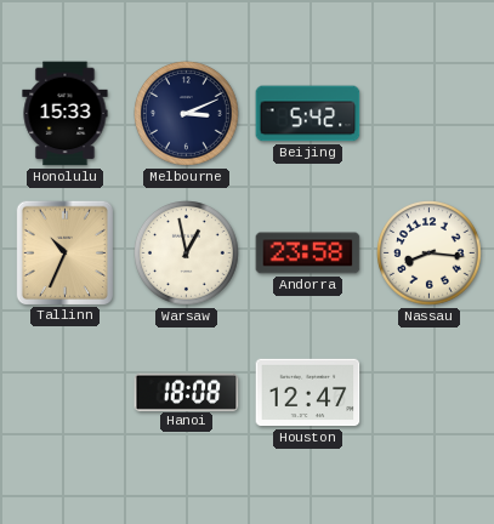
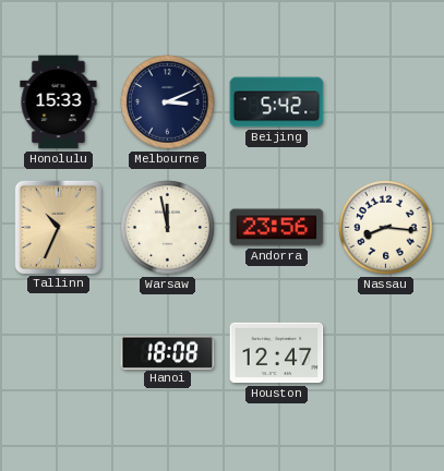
Warsaw: 12:58 -> 11:58 (168, 228)
Andorra: 23:58 -> 23:56 (277, 228)
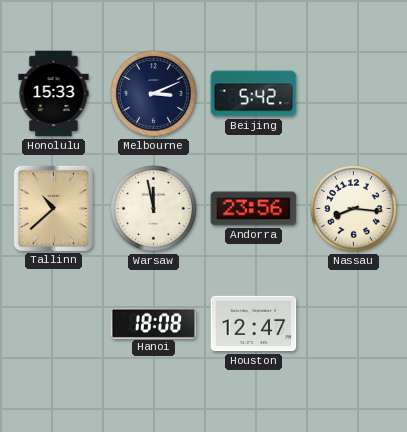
Tallinn: 10:34 -> 10:38 (53, 208)
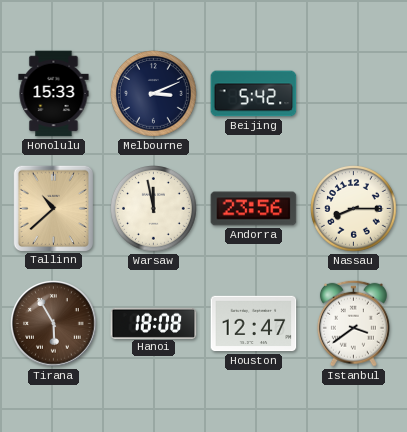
Nassau: 8:16 -> 8:15 (354, 209)
Tirana: none -> 5:55 (54, 324)
Istanbul: none -> 3:39 (353, 323)
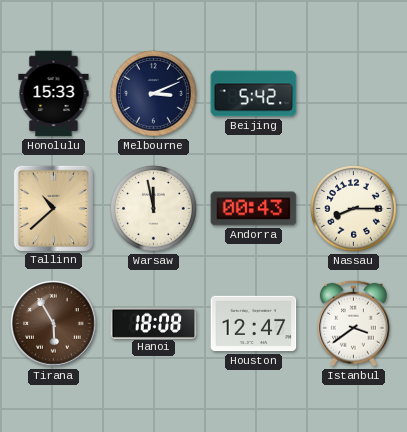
Andorra: 23:56 -> 00:43 (254, 209)
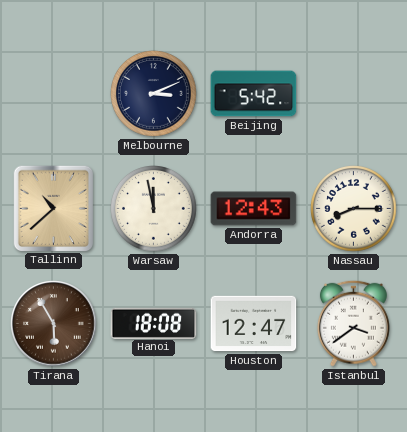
Honolulu: 15:33 -> none (54, 94)
Andorra: 00:43 -> 12:43 (254, 209)
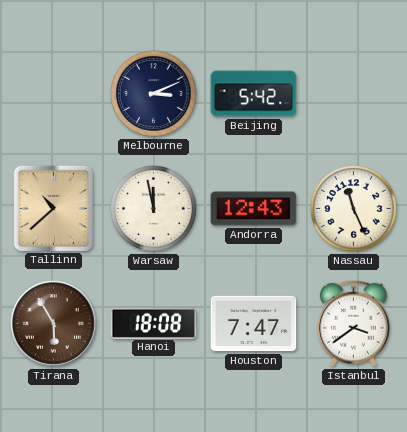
Nassau: 8:15 -> 11:26 (354, 209)
Houston: 12:47 -> 7:47 (254, 324)
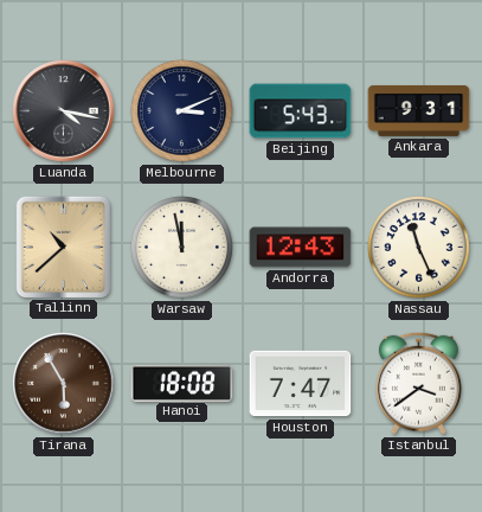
Luanda: none -> 4:17 (64, 111)
Beijing: 5:42 -> 5:43 (301, 111)
Ankara: none -> 9:31 (419, 110)
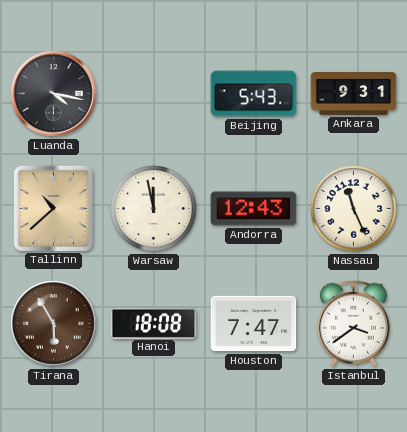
Melbourne: 3:11 -> none (182, 111)
